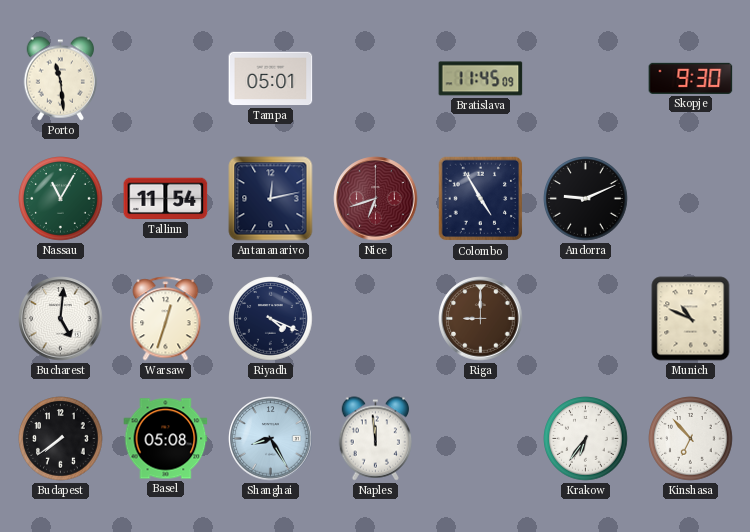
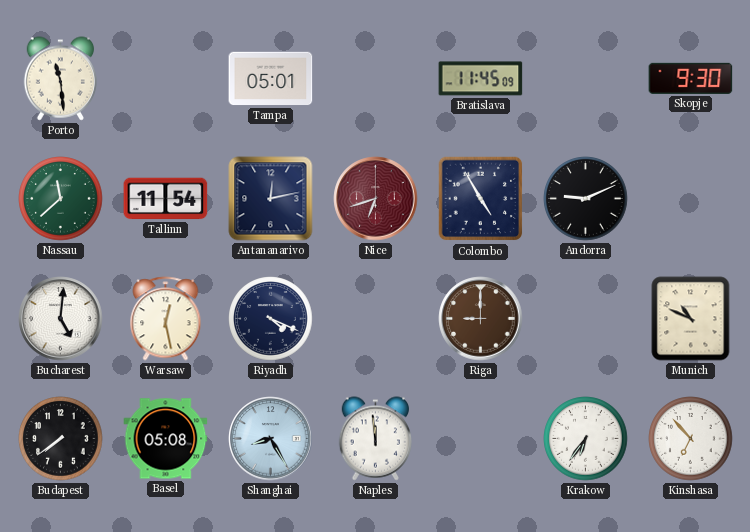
Nassau: 11:05 -> 11:38 (61, 199)
Warsaw: 12:33 -> 12:28 (166, 319)
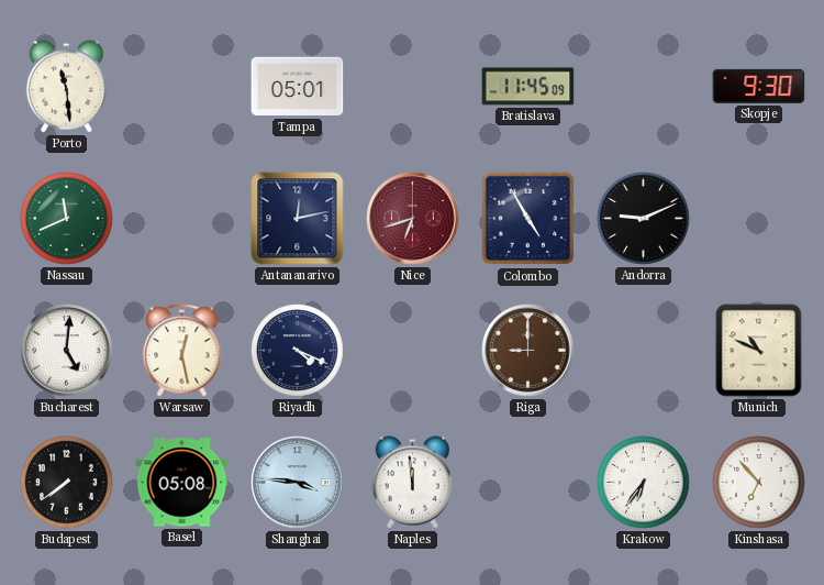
Nassau: 11:38 -> 11:41 (67, 219)
Tallinn: 11:54 -> none (166, 199)
Shanghai: 8:25 -> 3:46 (298, 483)
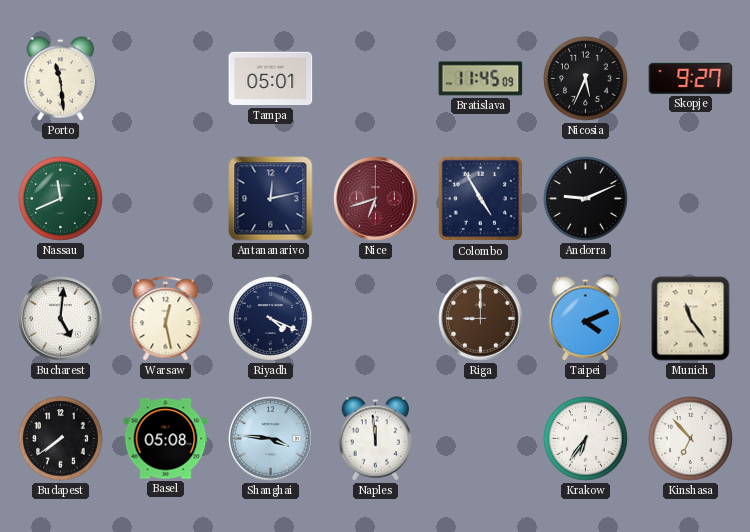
Nicosia: none -> 5:34 (586, 79)
Skopje: 9:30 -> 9:27 (691, 78)
Taipei: none -> 4:11 (586, 319)
Munich: 10:49 -> 11:24 (691, 319)
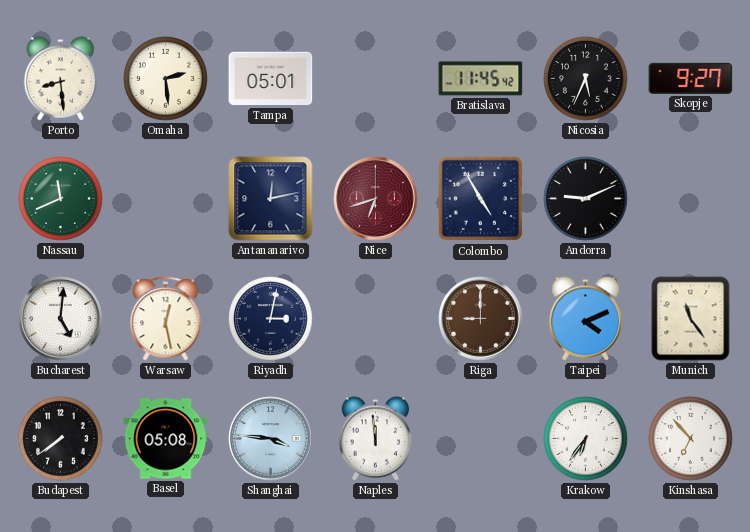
Porto: 11:29 -> 8:29 (61, 79)
Omaha: none -> 2:29 (166, 79)
Bratislava: 11:45:09 -> 11:45:42 (481, 79)
Riyadh: 4:19 -> 3:02 (271, 319)
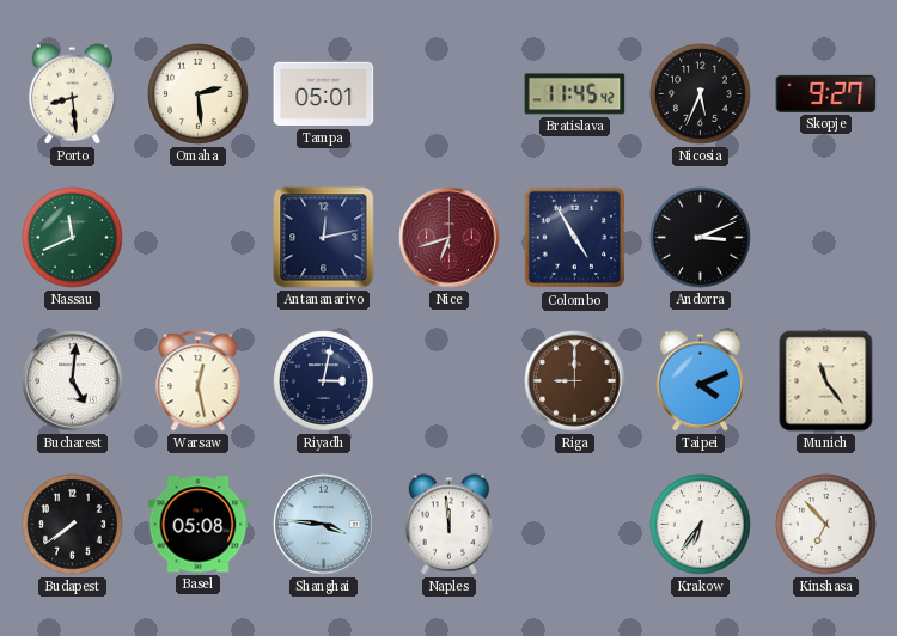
Andorra: 9:11 -> 3:11 (701, 238)
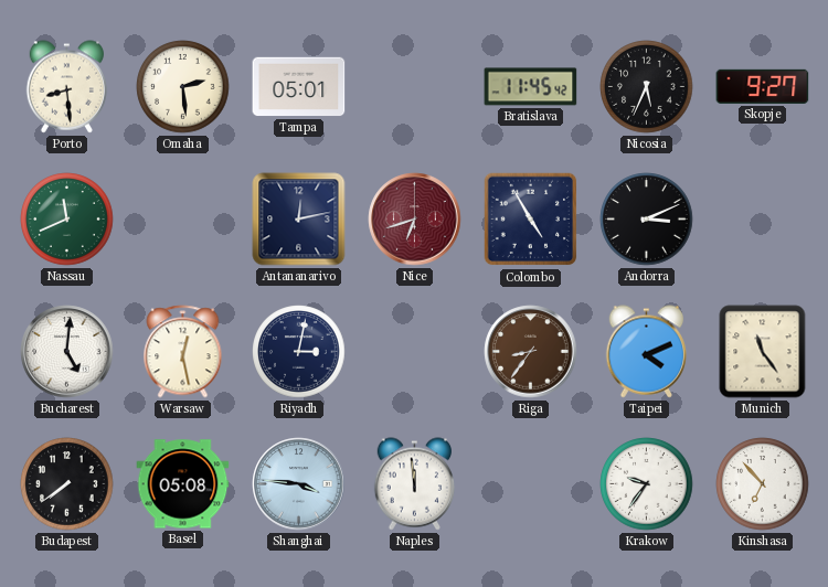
Riga: 9:00 -> 8:36 (531, 352)
Krakow: 6:36 -> 9:36 (647, 484)
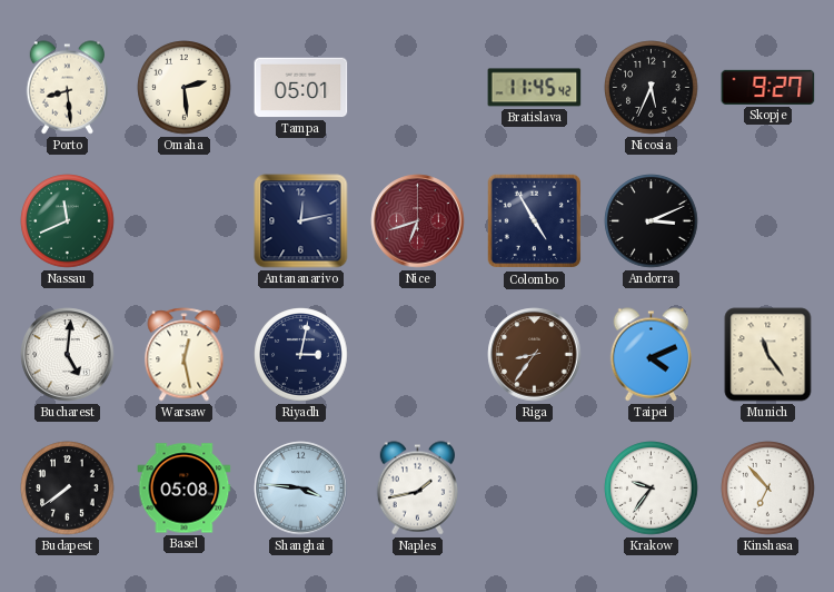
Naples: 11:59 -> 1:43 (418, 489)
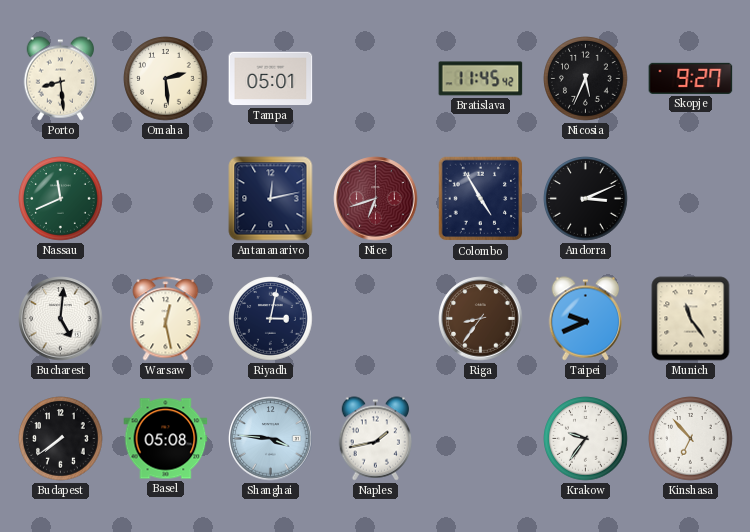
Taipei: 4:11 -> 9:41 (586, 319)
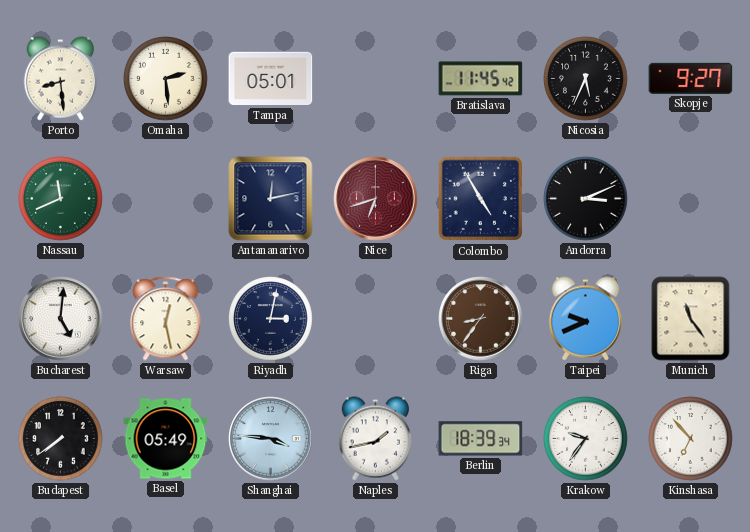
Basel: 05:08 -> 05:49 (166, 439)
Berlin: none -> 18:39 (481, 439)
